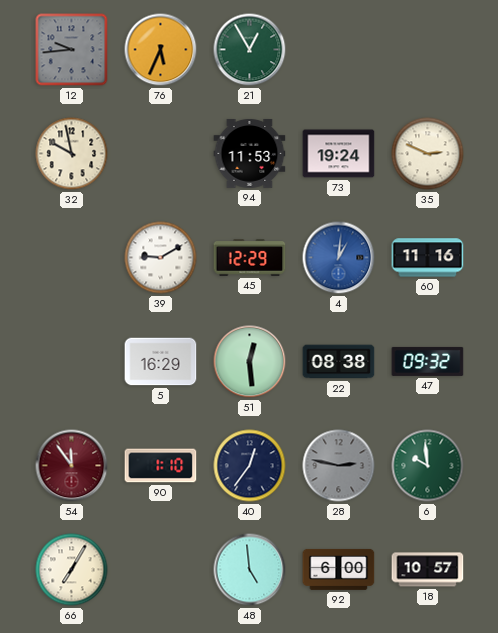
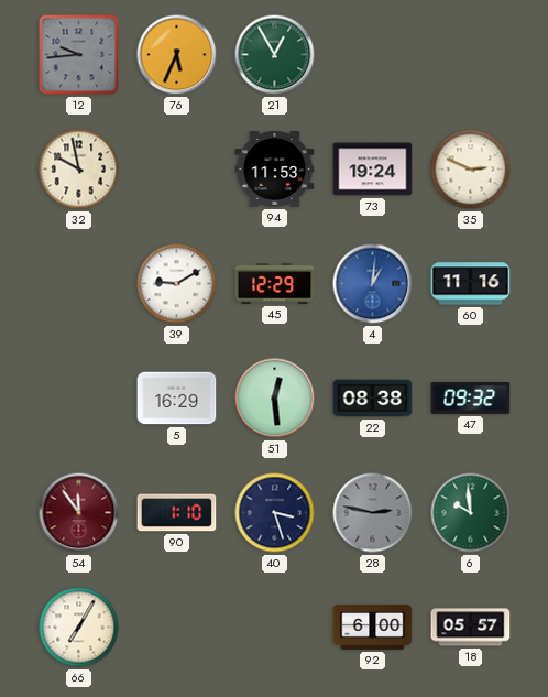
40: 12:36 -> 3:27 (275, 513)
48: 4:59 -> none (250, 570)
18: 10:57 -> 05:57 (471, 628)
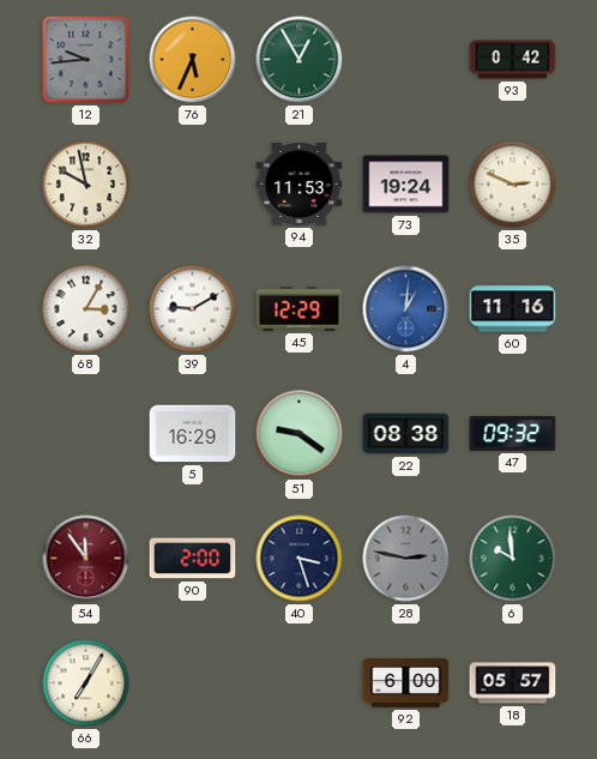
93: none -> 0:42 (513, 60)
68: none -> 3:05 (86, 309)
51: 12:29 -> 9:21 (300, 434)
90: 1:10 -> 2:00 (193, 559)
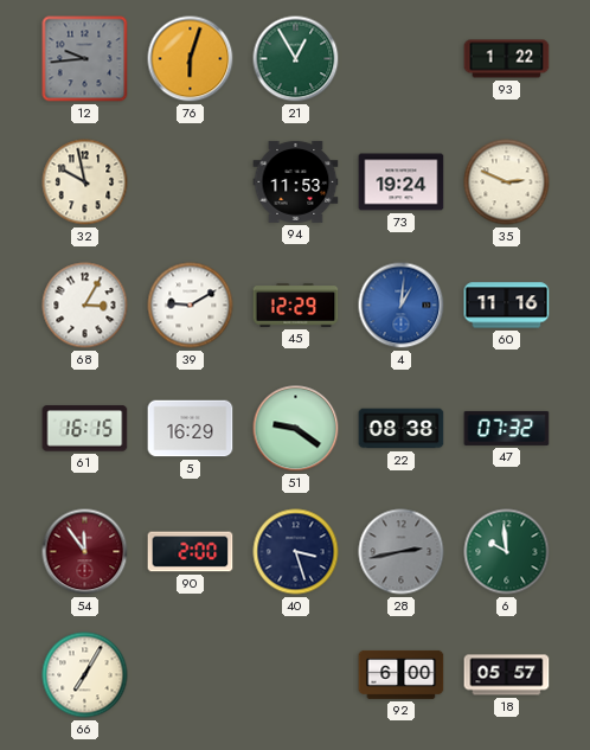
76: 5:34 -> 6:03 (191, 59)
93: 0:42 -> 1:22 (507, 59)
61: none -> 16:15 (85, 429)
47: 09:32 -> 07:32 (507, 428)
28: 2:47 -> 2:43 (402, 552)
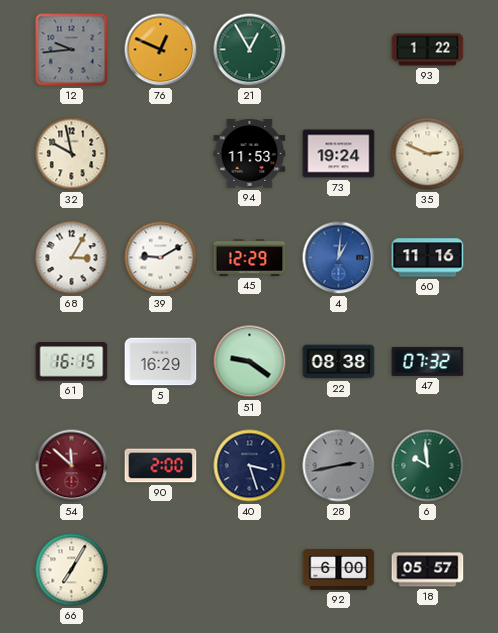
76: 6:03 -> 12:49 (161, 50)
54: 11:54 -> 11:52 (72, 466)
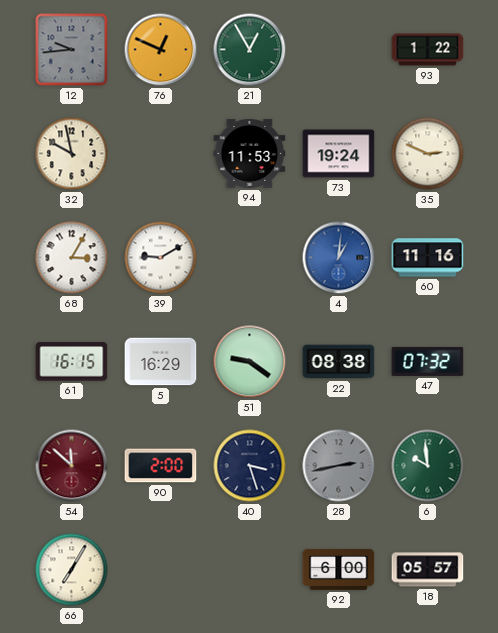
45: 12:29 -> none (250, 258)
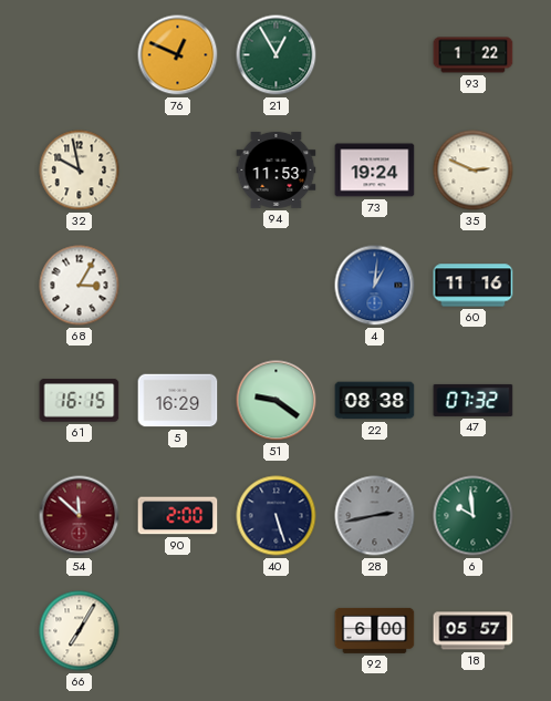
12: 9:44 -> none (72, 50)
39: 9:10 -> none (161, 258)
40: 3:27 -> 5:27 (277, 516)
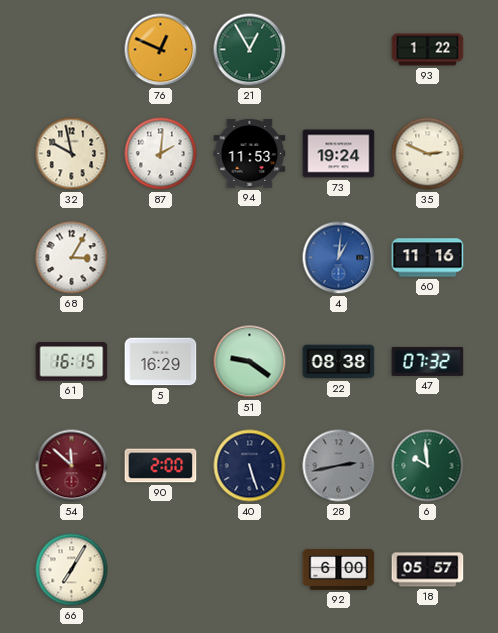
87: none -> 2:01 (161, 154)
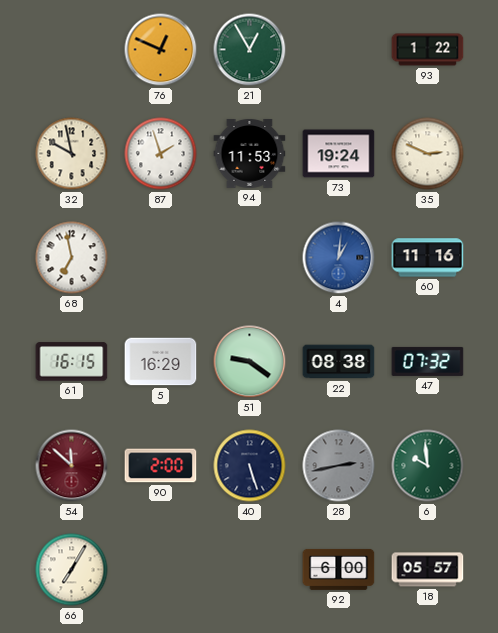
87: 2:01 -> 1:57 (161, 154)
68: 3:05 -> 6:58 (72, 258)
